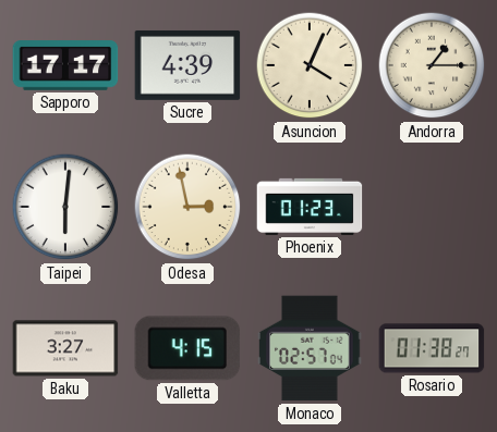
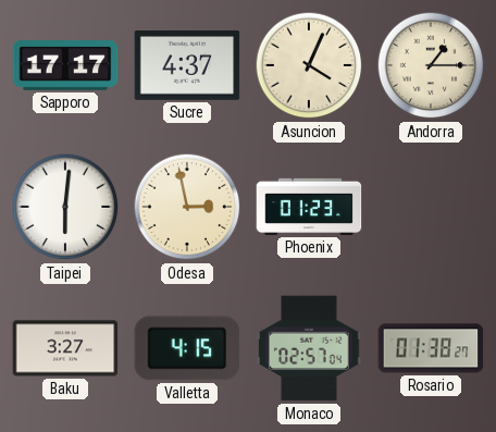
Sucre: 4:39 -> 4:37 (187, 65)
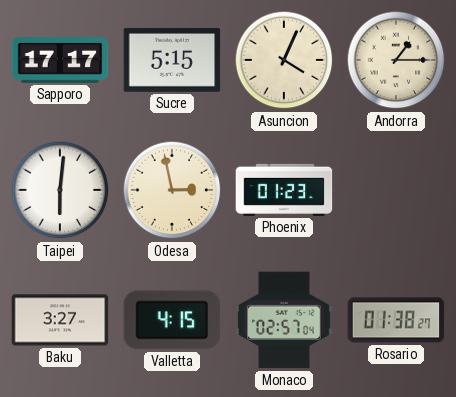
Sucre: 4:37 -> 5:15 (172, 60)
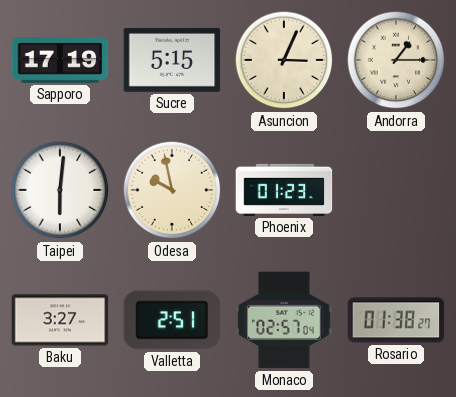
Sapporo: 17:17 -> 17:19 (60, 61)
Asuncion: 4:04 -> 3:04 (284, 60)
Odesa: 2:58 -> 9:58 (172, 190)
Valletta: 4:15 -> 2:51 (172, 320)
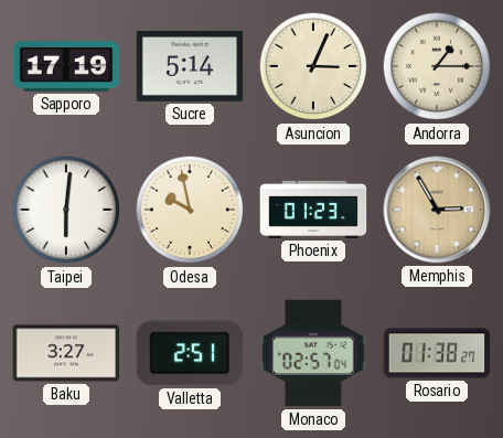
Sucre: 5:15 -> 5:14 (190, 66)
Memphis: none -> 2:55 (437, 210)
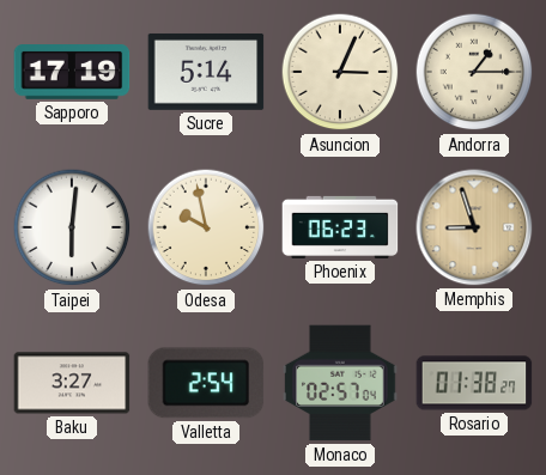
Phoenix: 01:23 -> 06:23 (340, 227)
Memphis: 2:55 -> 8:57 (474, 227)
Valletta: 2:51 -> 2:54 (206, 383)
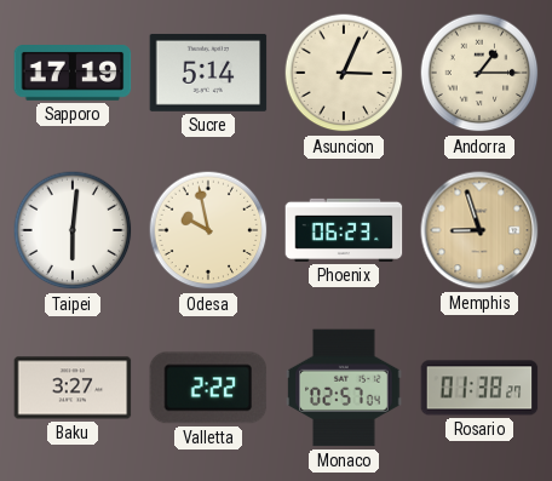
Valletta: 2:54 -> 2:22 (208, 388)
